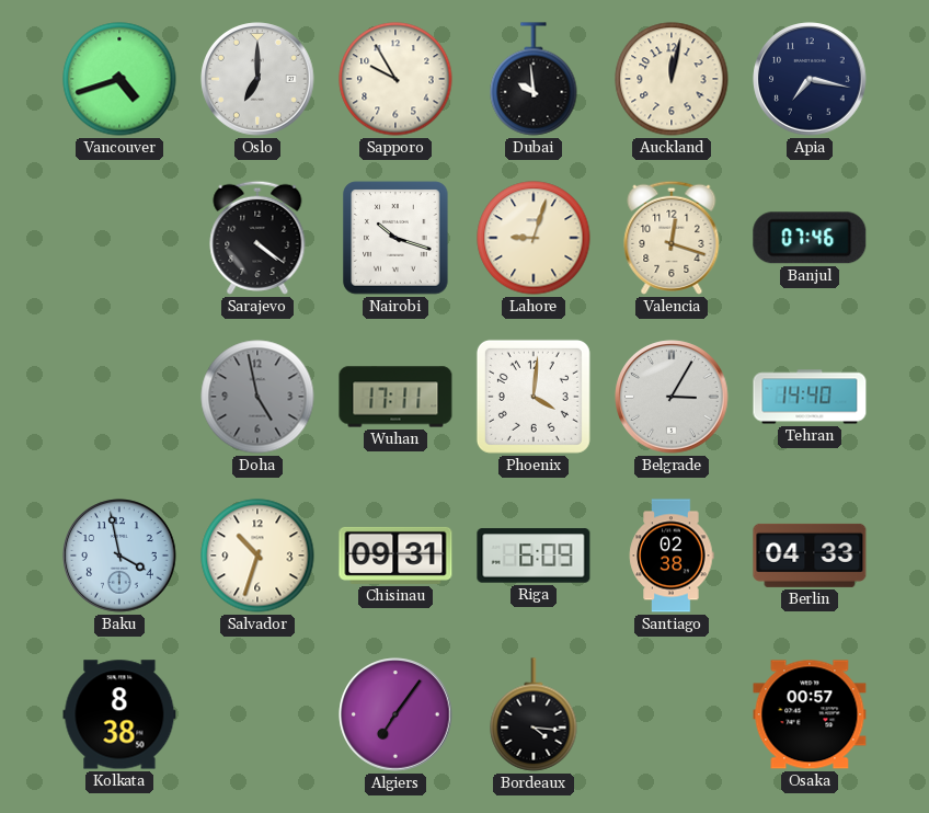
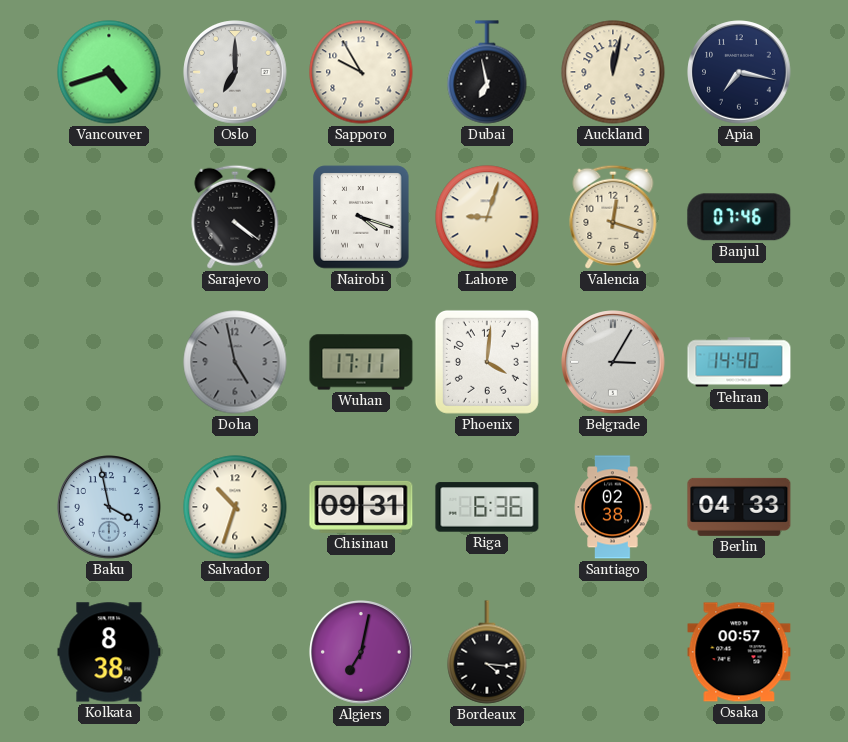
Dubai: 9:59 -> 6:58 (487, 72)
Nairobi: 10:18 -> 4:18 (361, 217)
Riga: 6:09 -> 6:36 (487, 507)
Algiers: 7:06 -> 7:02 (361, 652)
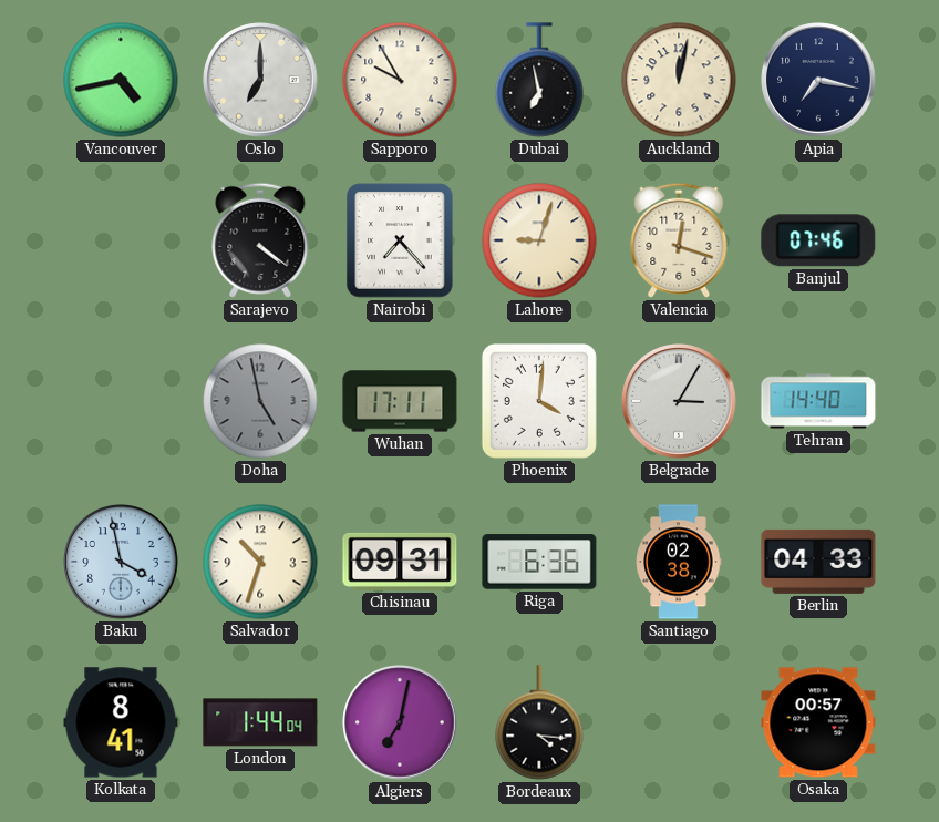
Vancouver: 4:42 -> 4:43 (121, 80)
Nairobi: 4:18 -> 7:23 (400, 240)
Kolkata: 8:38 -> 8:41 (121, 722)
London: none -> 1:44 (260, 722)
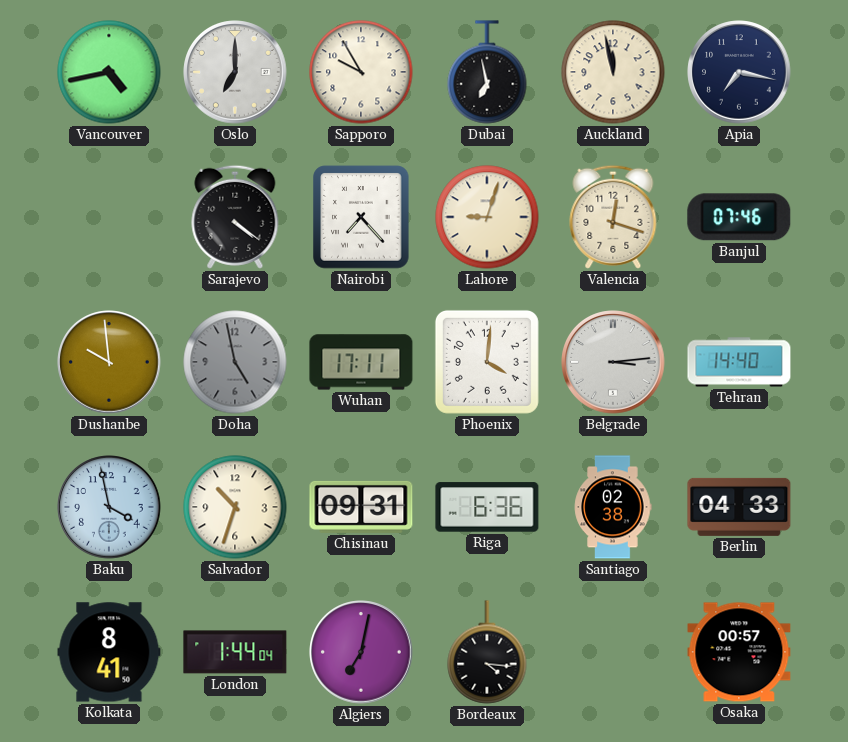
Auckland: 12:02 -> 11:58 (613, 72)
Dushanbe: none -> 9:59 (109, 362)
Belgrade: 3:05 -> 3:14 (613, 362)
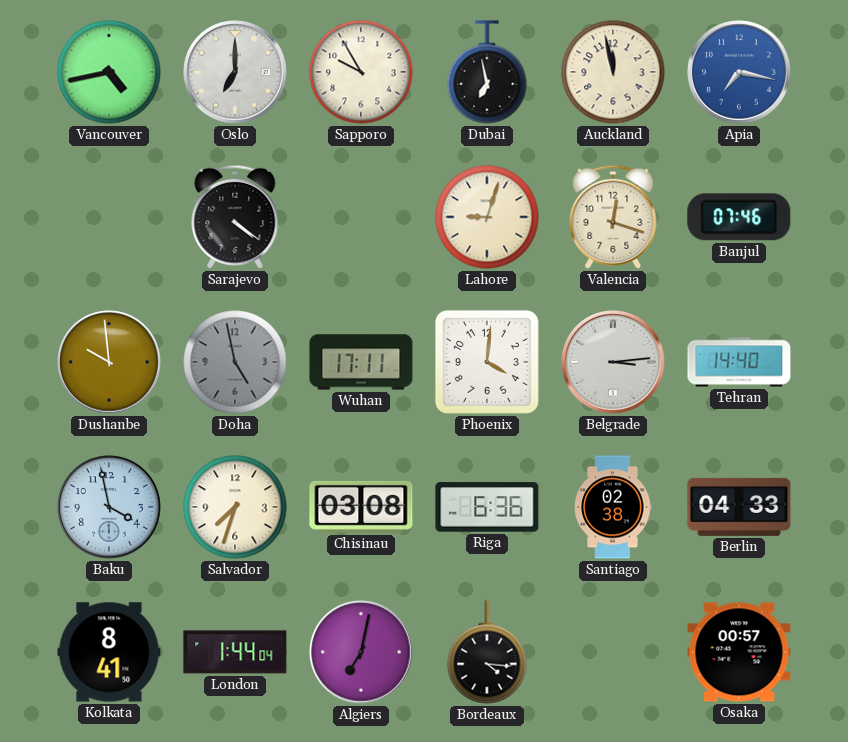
Apia dial: navy -> blue (739, 72)
Nairobi: 7:23 -> none (361, 217)
Salvador: 10:33 -> 7:33 (235, 507)
Chisinau: 09:31 -> 03:08 (361, 507)
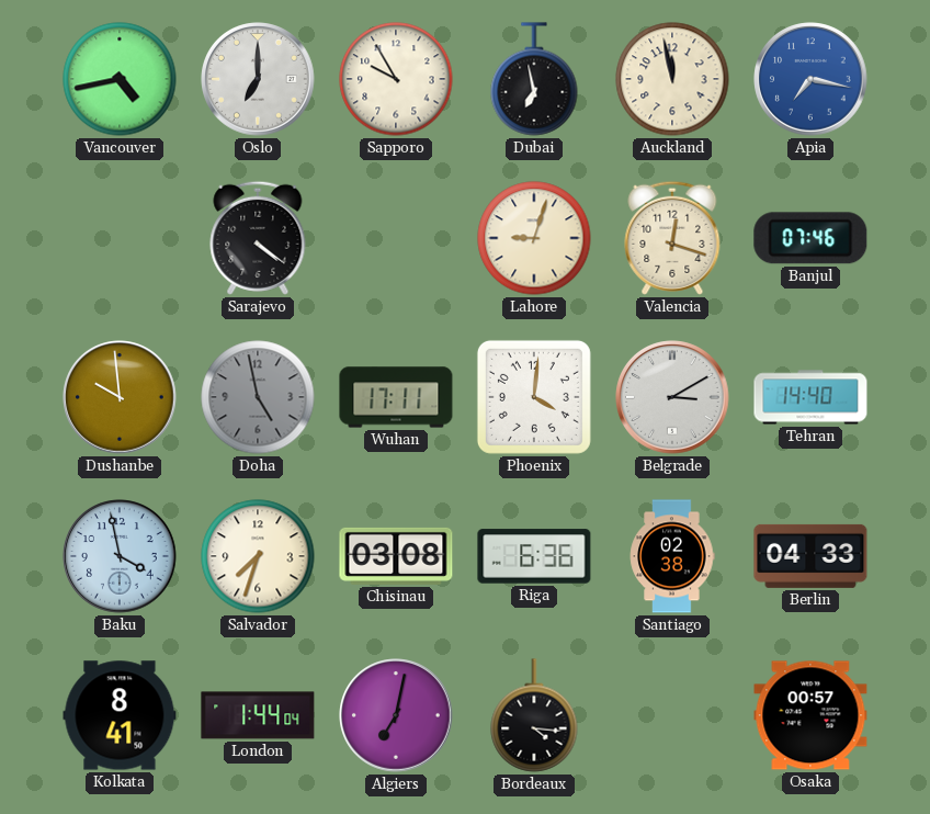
Belgrade: 3:14 -> 3:10 (672, 397)
